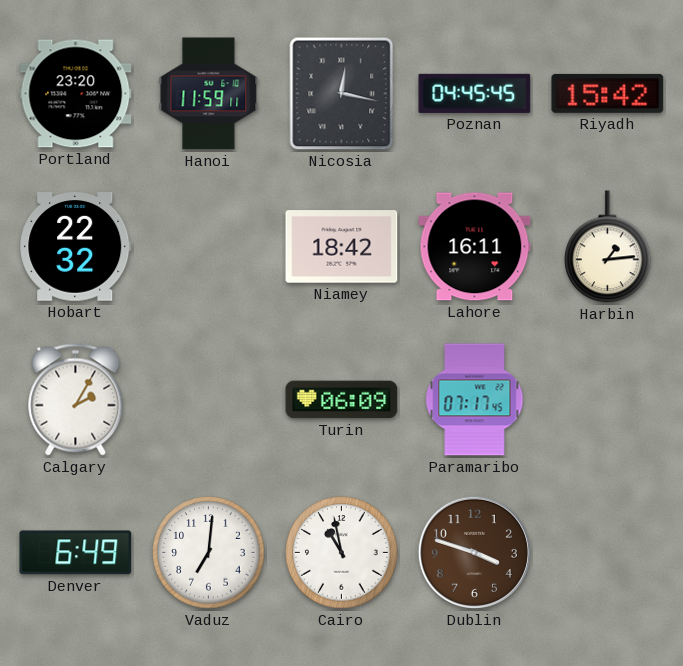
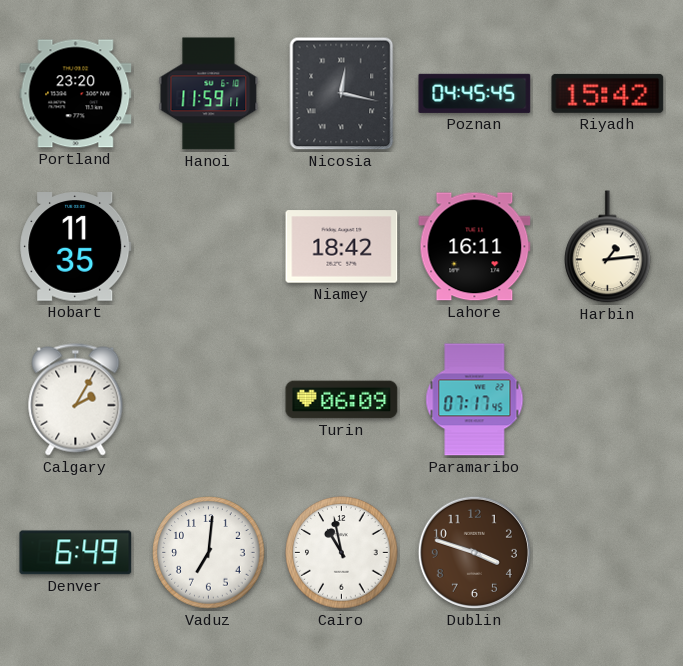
Hobart: 22:32 -> 11:35 (76, 247)
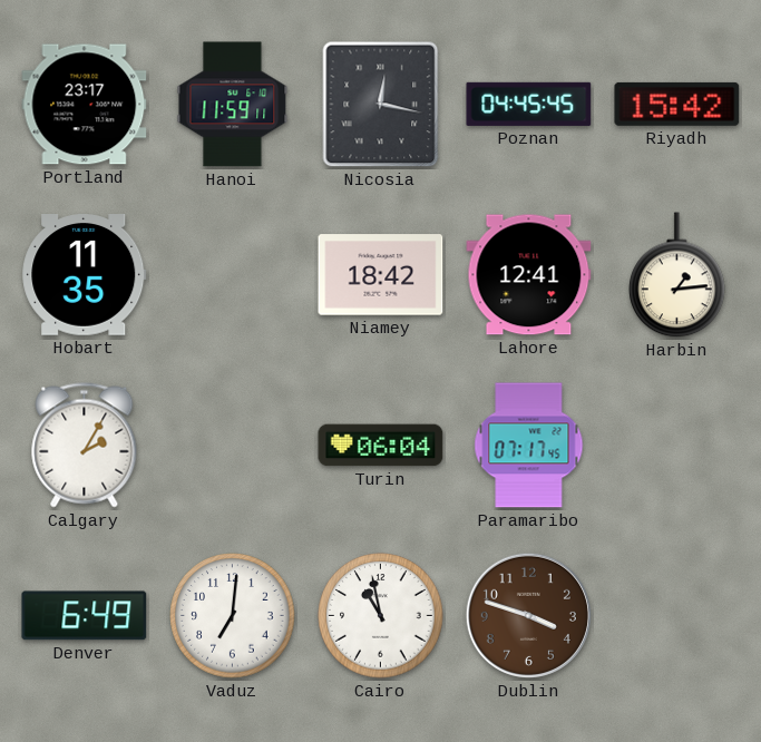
Portland: 23:20 -> 23:17 (85, 105)
Lahore: 16:11 -> 12:41 (529, 275)
Turin: 06:09 -> 06:04 (381, 446)
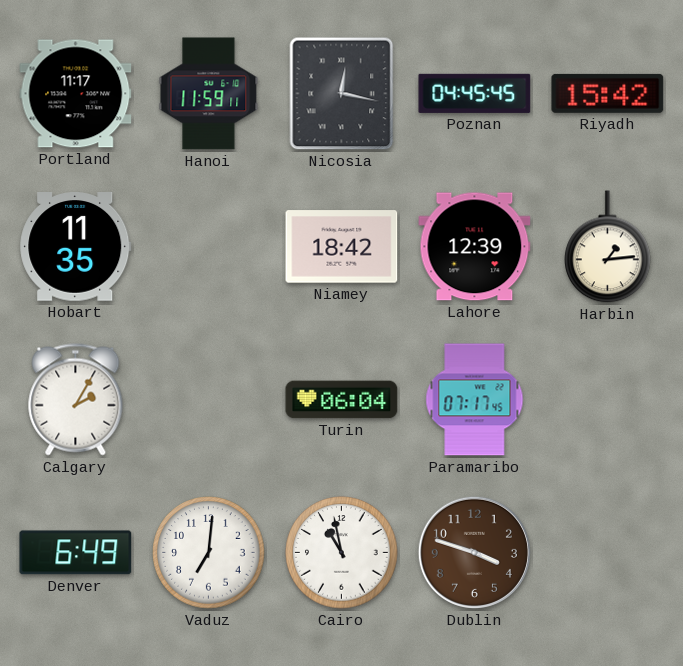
Portland: 23:17 -> 11:17 (76, 94)
Lahore: 12:41 -> 12:39 (475, 247)
